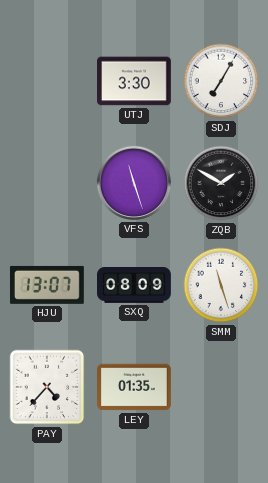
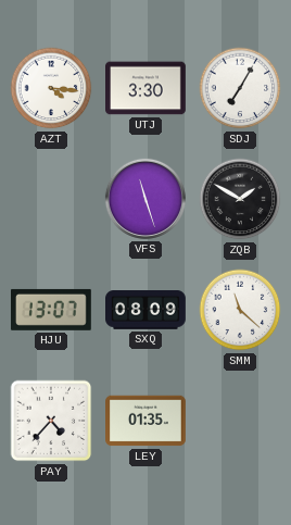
AZT: none -> 4:16 (51, 88)
SMM: 11:27 -> 11:22 (240, 310)
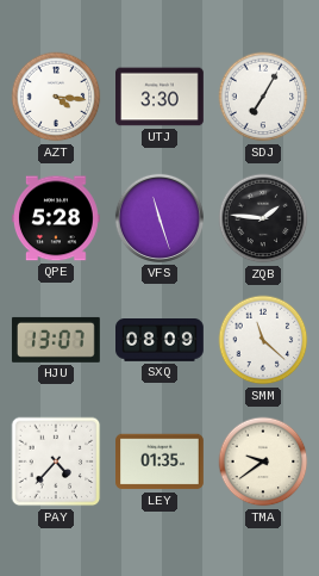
QPE: none -> 5:28 (56, 218)
ZQB: 1:50 -> 1:46 (263, 218)
TMA: none -> 9:39 (263, 462)
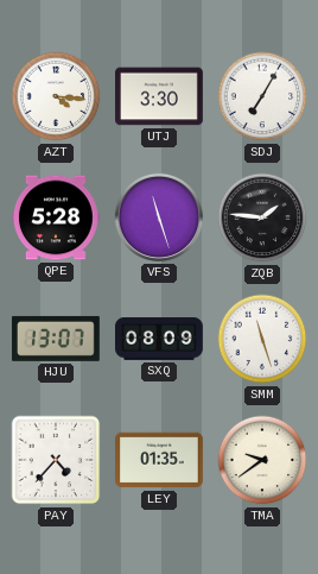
SMM: 11:22 -> 11:27 (262, 339)
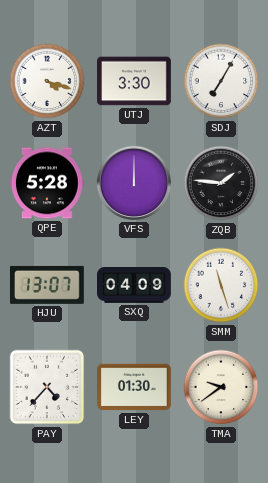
AZT: 4:16 -> 4:18 (47, 81)
VFS: 11:27 -> 12:00 (134, 183)
SXQ: 08:09 -> 04:09 (135, 286)
LEY: 01:35 -> 01:30 (135, 387)
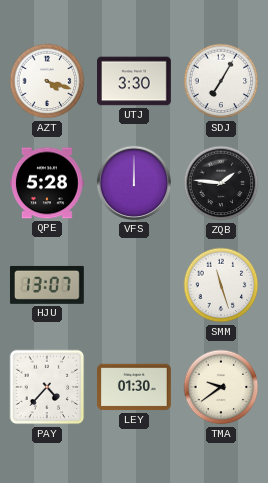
SXQ: 04:09 -> none (135, 286)
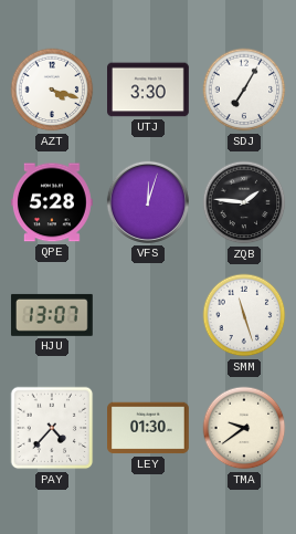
VFS: 12:00 -> 12:03 (148, 202)
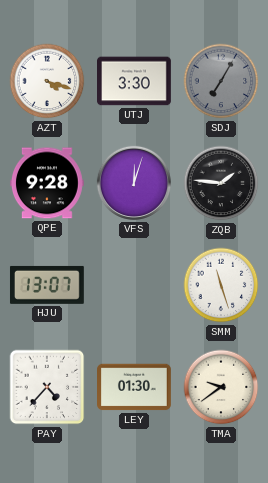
SDJ dial: white -> grey (221, 81)
QPE: 5:28 -> 9:28 (47, 183)
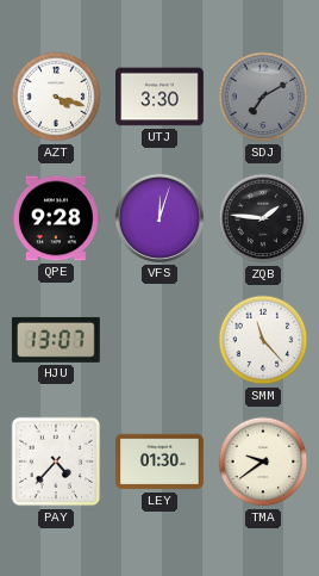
SDJ: 7:05 -> 7:10 (263, 97)
SMM: 11:27 -> 11:23 (263, 340)
